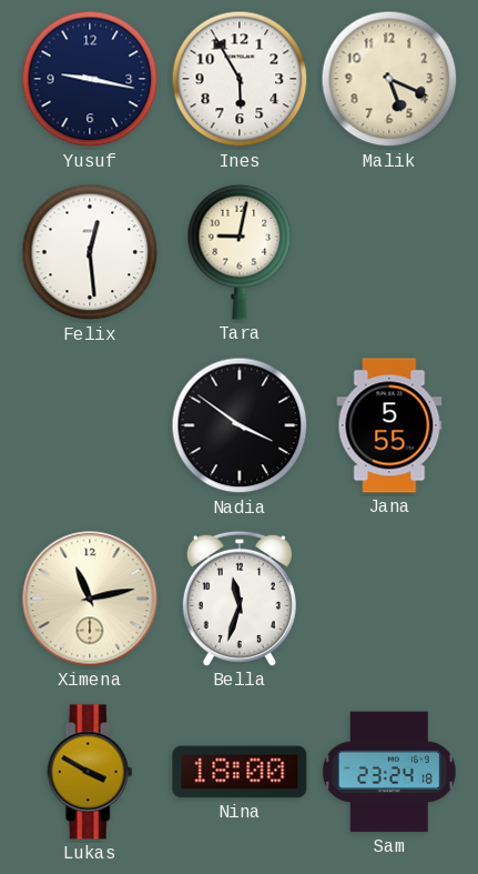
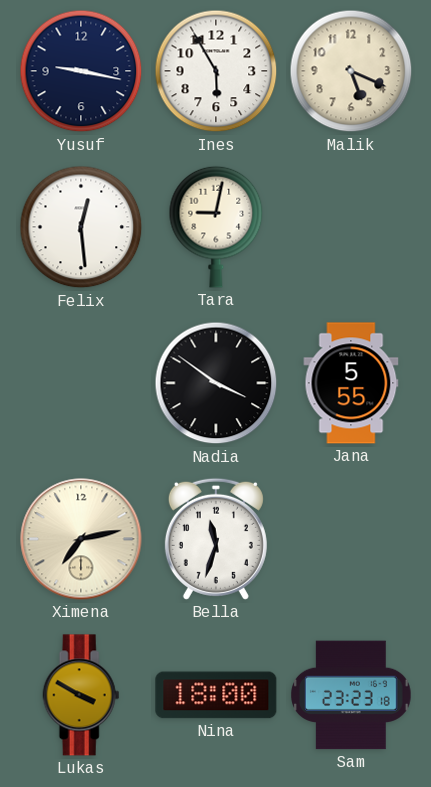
Ximena: 11:13 -> 7:13 (81, 539)
Sam: 23:24 -> 23:23 (352, 695)
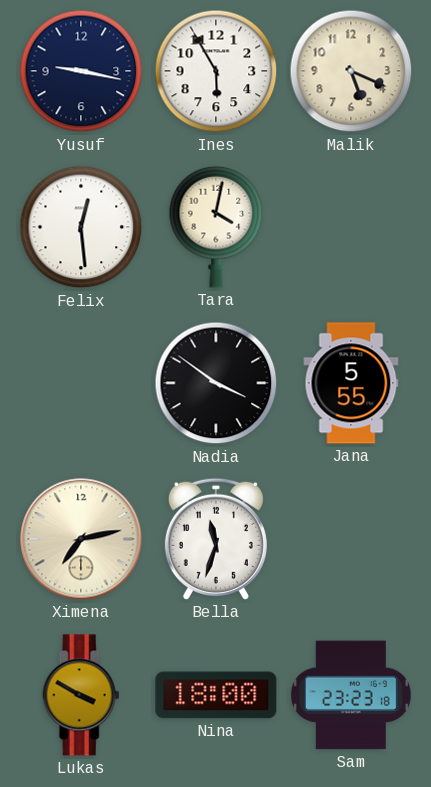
Tara: 9:02 -> 4:02 (216, 227)
